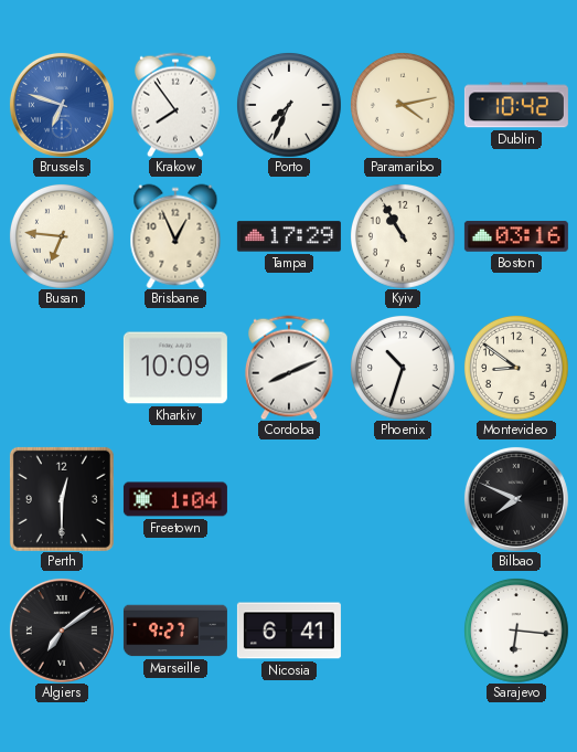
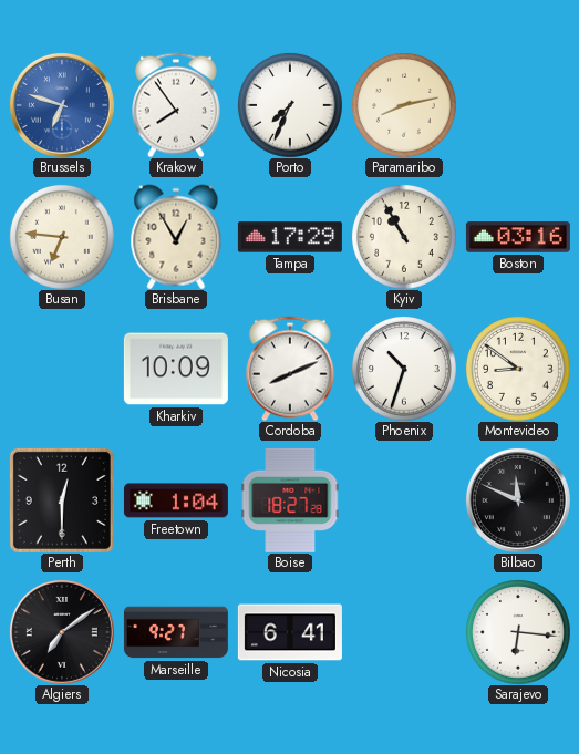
Paramaribo: 4:13 -> 8:13 (404, 105)
Dublin: 10:42 -> none (516, 105)
Brisbane: 12:56 -> 12:55 (176, 237)
Boise: none -> 18:27 (290, 500)
Bilbao: 7:49 -> 11:49 (518, 500)
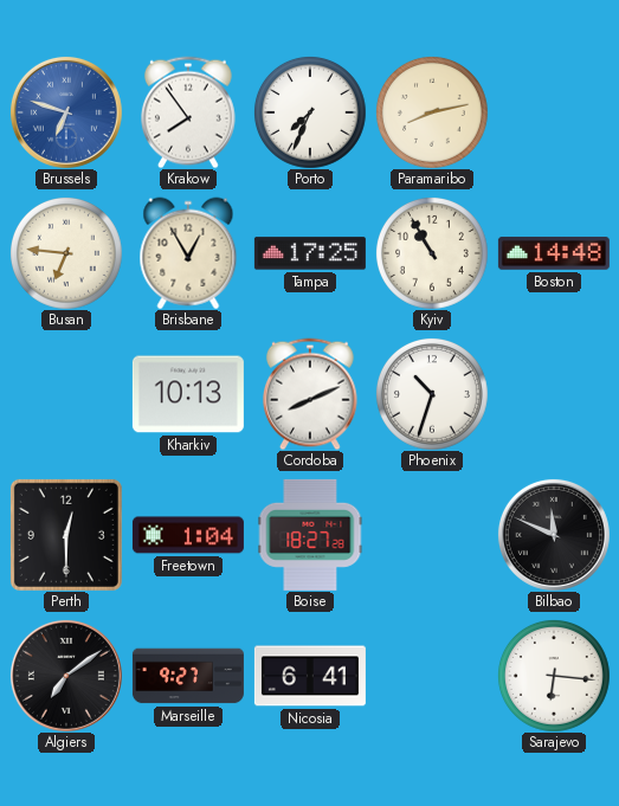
Tampa: 17:29 -> 17:25 (310, 253)
Boston: 03:16 -> 14:48 (554, 253)
Kharkiv: 10:09 -> 10:13 (188, 394)
Montevideo: 8:51 -> none (518, 369)
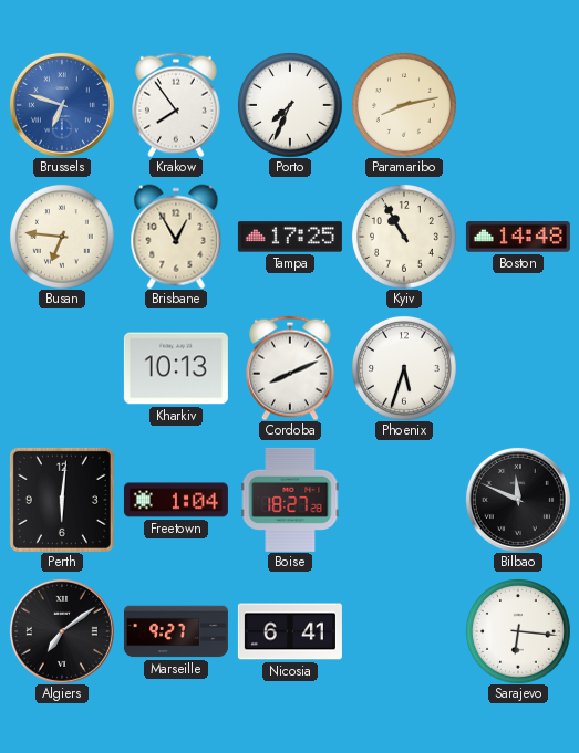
Phoenix: 10:33 -> 5:33 (404, 368)
Perth: 12:30 -> 6:01 (62, 500)
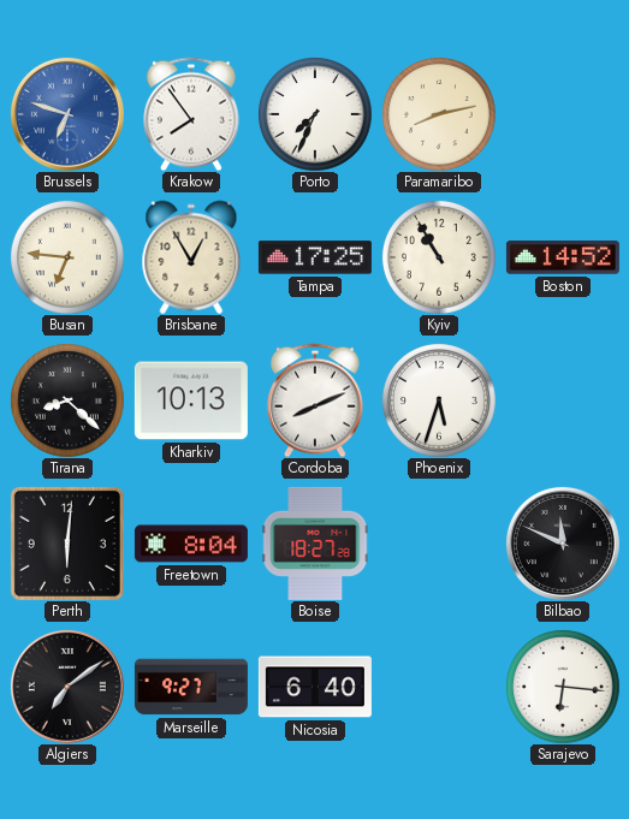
Boston: 14:48 -> 14:52 (563, 257)
Tirana: none -> 8:22 (67, 400)
Freetown: 1:04 -> 8:04 (191, 544)
Nicosia: 6:41 -> 6:40 (315, 687)
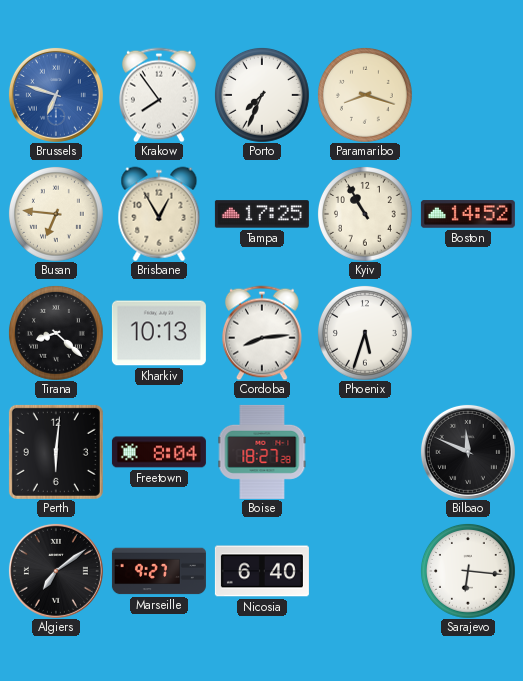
Paramaribo: 8:13 -> 8:18 (365, 95)
Cordoba: 8:11 -> 8:14 (263, 333)
